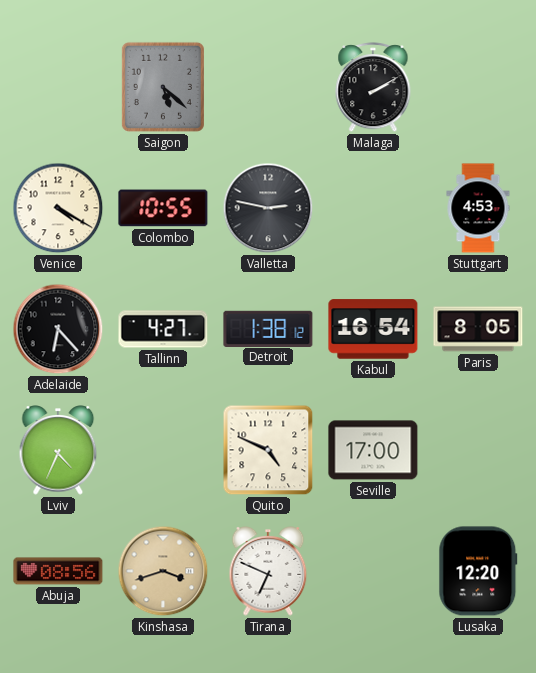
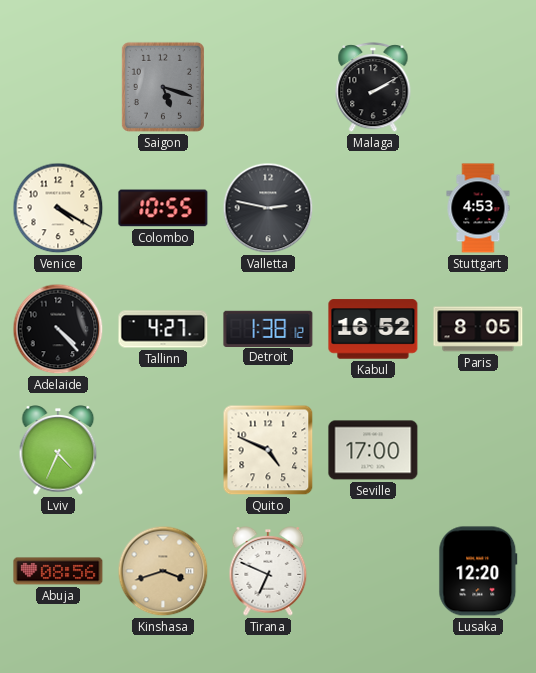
Saigon: 5:22 -> 5:18 (163, 87)
Adelaide: 6:23 -> 4:23 (58, 329)
Kabul: 16:54 -> 16:52 (373, 329)
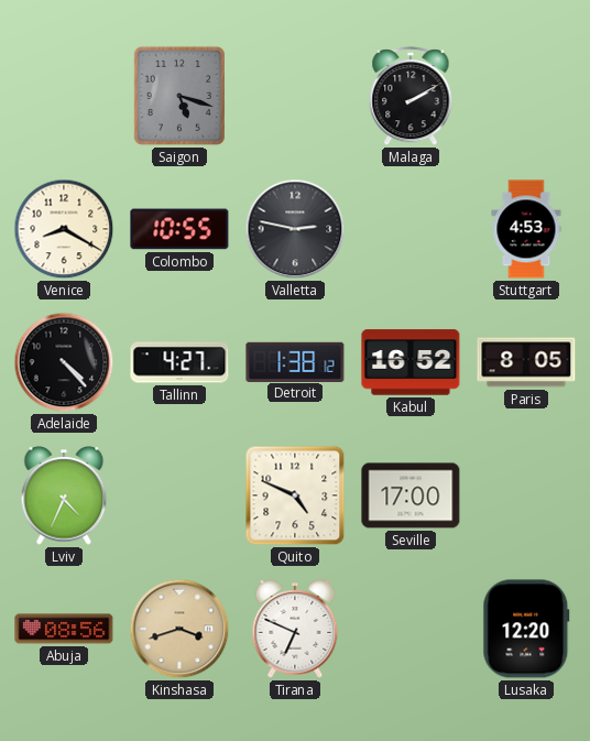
Venice: 4:20 -> 8:20 (64, 229)
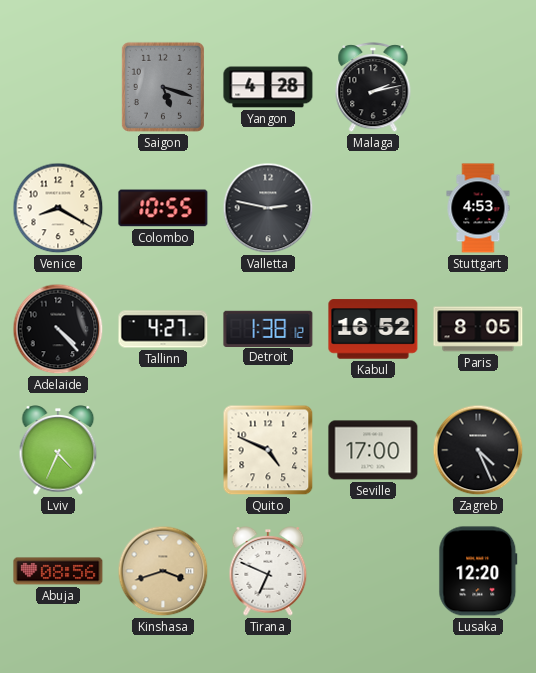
Yangon: none -> 4:28 (268, 87)
Malaga: 2:10 -> 2:13 (373, 88)
Zagreb: none -> 4:26 (478, 450)
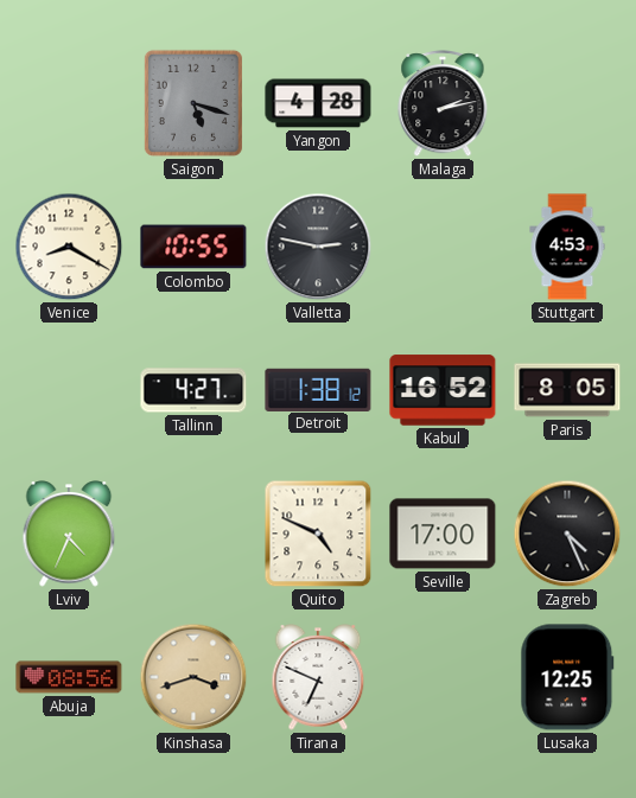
Adelaide: 4:23 -> none (58, 329)
Lusaka: 12:20 -> 12:25 (567, 677)
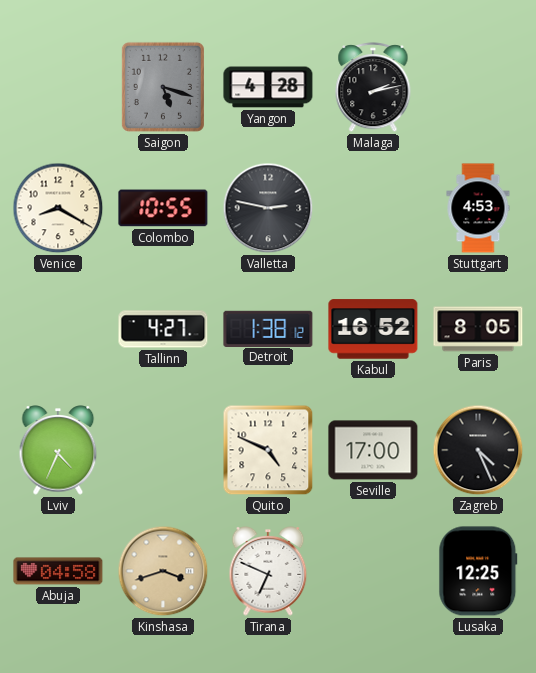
Abuja: 08:56 -> 04:58 (58, 571)
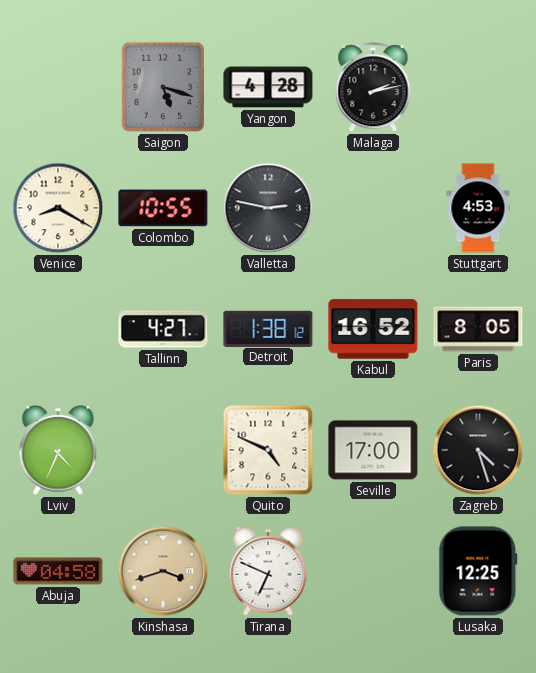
Zagreb: 4:26 -> 4:27 (478, 450)
